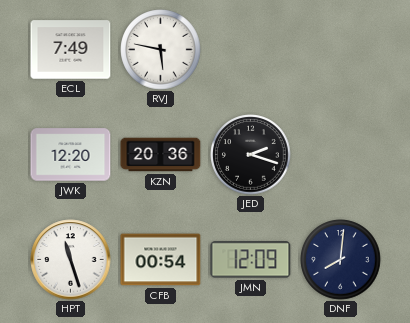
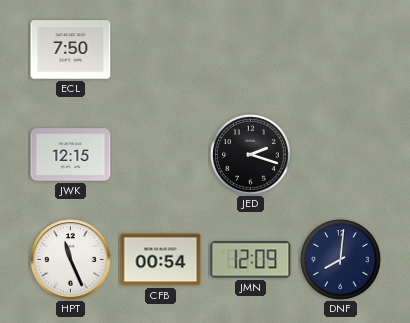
ECL: 7:49 -> 7:50 (71, 50)
RVJ: 5:47 -> none (161, 50)
JWK: 12:20 -> 12:15 (71, 155)
KZN: 20:36 -> none (161, 155)
HPT: 11:27 -> 11:26 (71, 260)
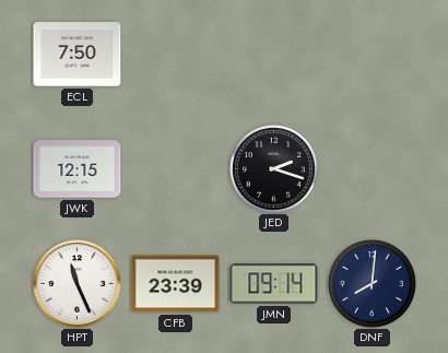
CFB: 00:54 -> 23:39 (176, 284)
JMN: 12:09 -> 09:14 (274, 284)
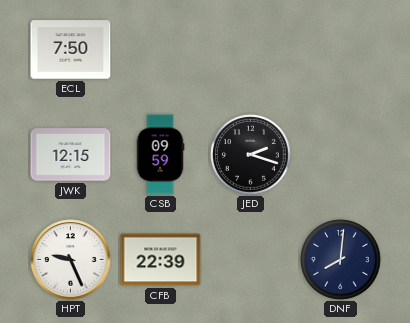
CSB: none -> 09:59 (160, 155)
HPT: 11:26 -> 9:26 (71, 260)
CFB: 23:39 -> 22:39 (161, 260)
JMN: 09:14 -> none (274, 284)
